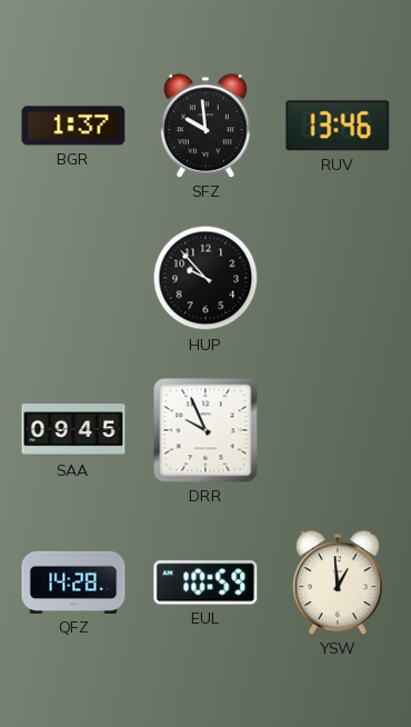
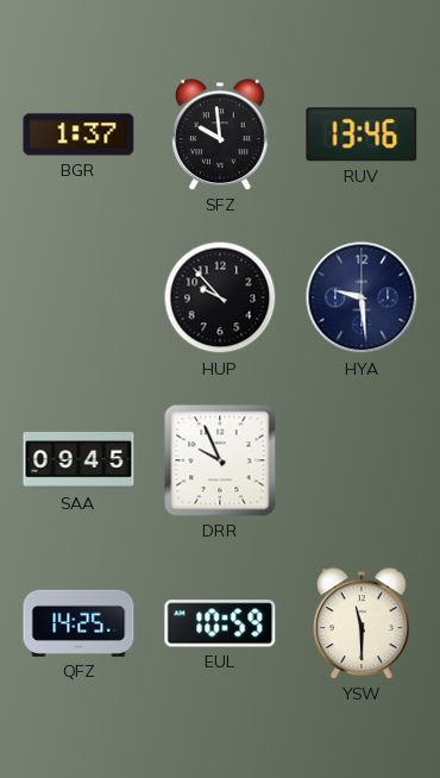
HYA: none -> 9:29 (362, 297)
QFZ: 14:28 -> 14:25 (78, 623)
YSW: 12:59 -> 11:30 (362, 623)
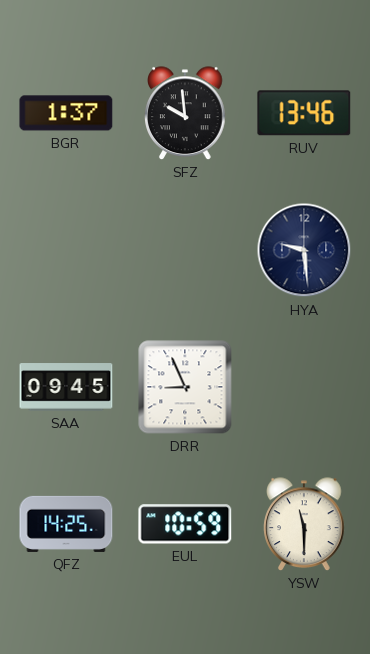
HUP: 9:53 -> none (220, 297)
DRR: 9:56 -> 8:56 (185, 387)
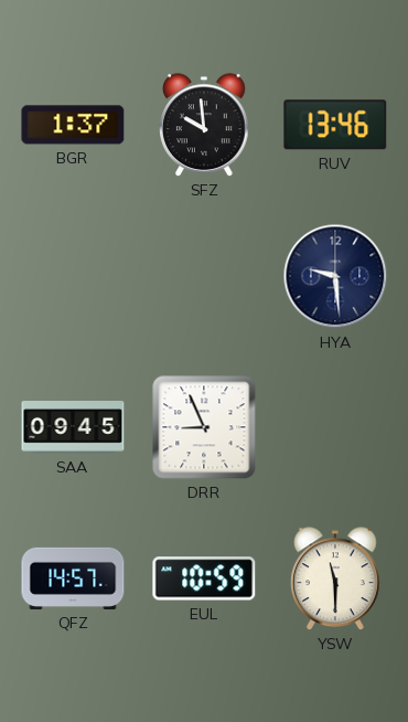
QFZ: 14:25 -> 14:57 (73, 578)
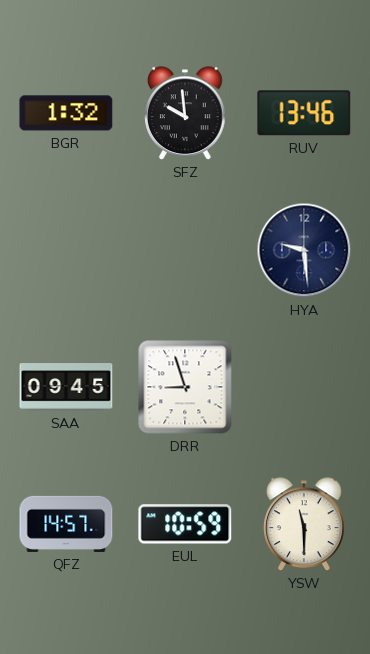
BGR: 1:37 -> 1:32 (66, 113)
DRR: 8:56 -> 8:57 (185, 387)
